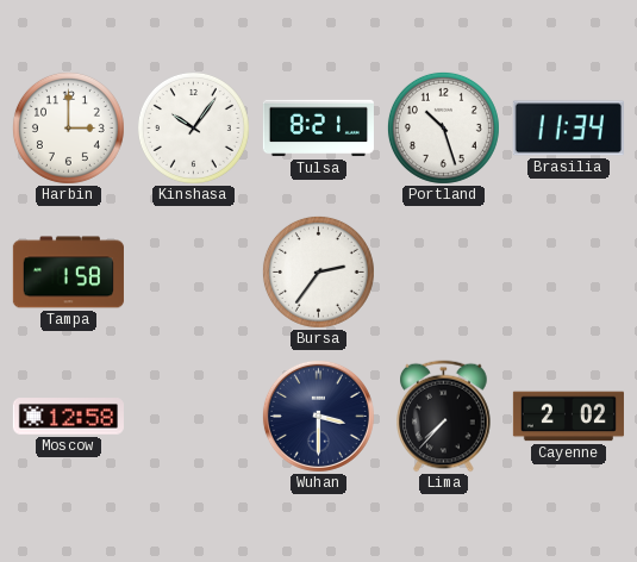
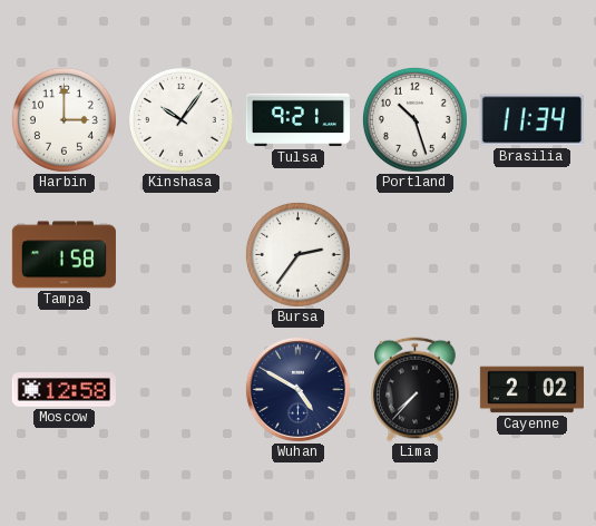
Tulsa: 8:21 -> 9:21 (297, 120)
Wuhan: 3:30 -> 4:50 (297, 389)
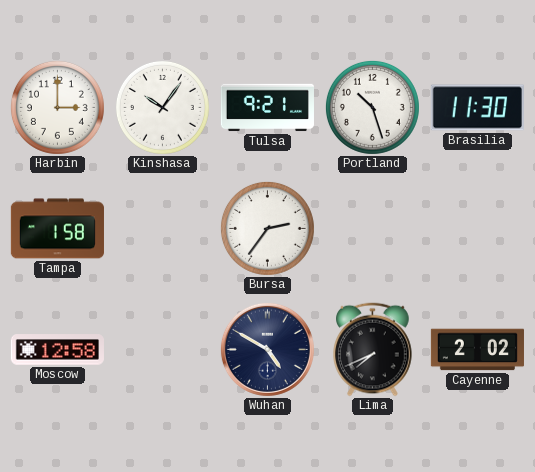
Brasilia: 11:34 -> 11:30 (477, 108)
Lima: 7:37 -> 7:41 (373, 350)
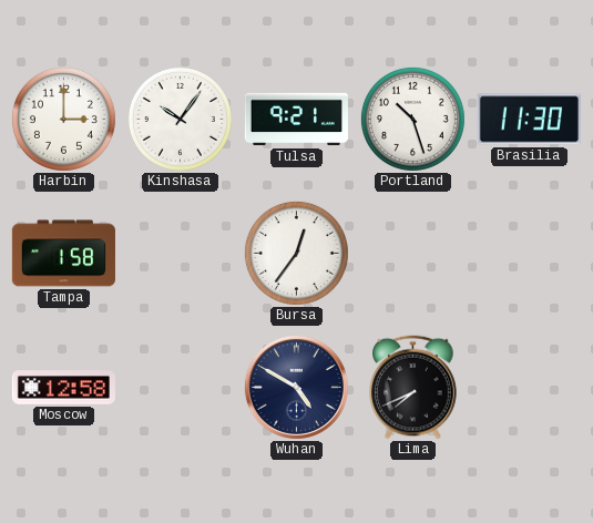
Bursa: 2:36 -> 12:36 (296, 253)
Cayenne: 2:02 -> none (477, 350)
